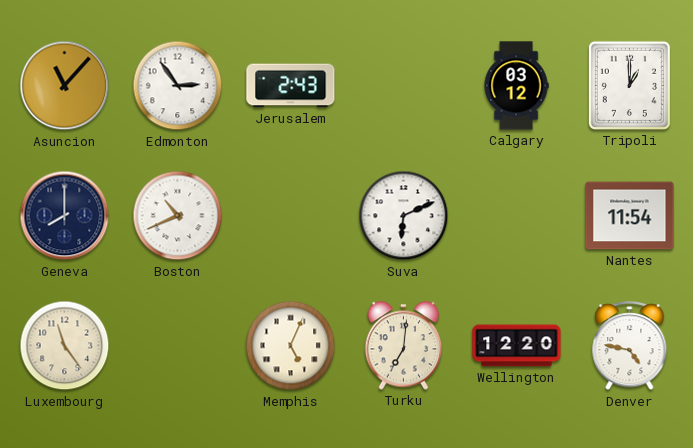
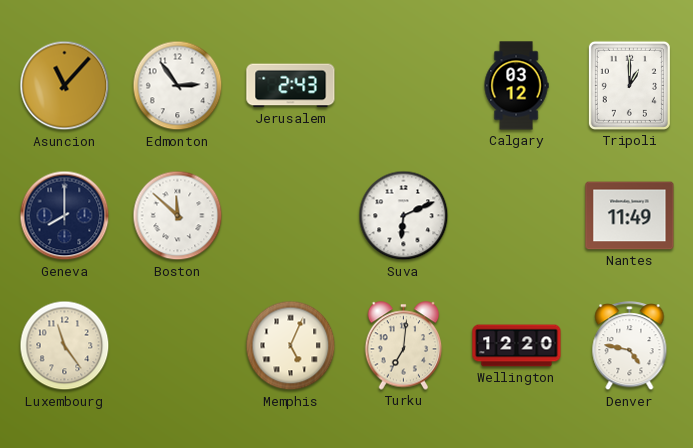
Boston: 10:41 -> 11:52 (178, 216)
Nantes: 11:54 -> 11:49 (630, 216)
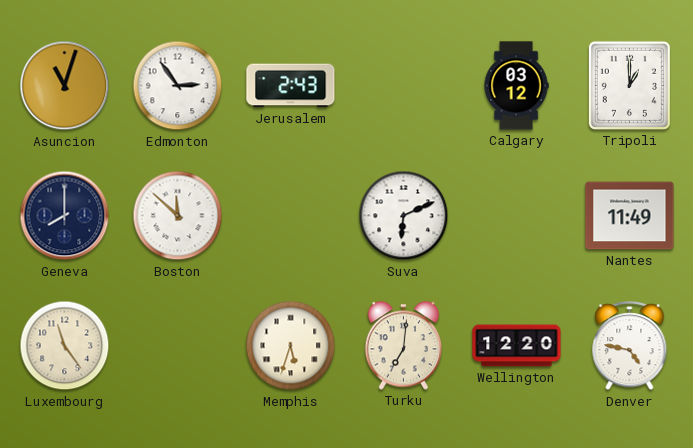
Asuncion: 11:07 -> 11:03 (65, 86)
Memphis: 5:04 -> 5:33 (291, 346)
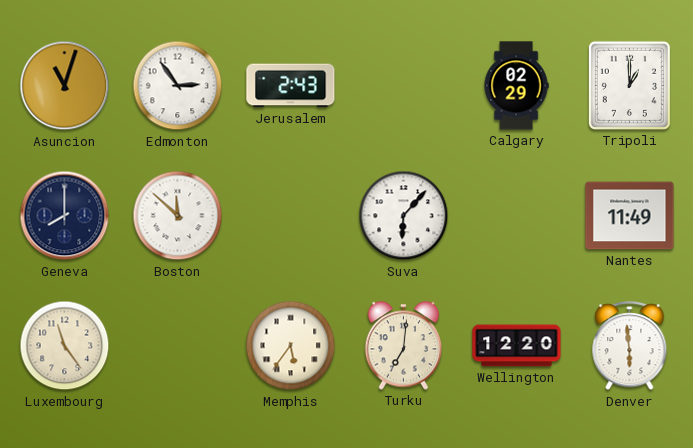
Calgary: 03:12 -> 02:29 (516, 86)
Suva: 6:11 -> 6:07 (404, 216)
Memphis: 5:33 -> 5:36 (291, 346)
Denver: 4:47 -> 5:59 (630, 346)
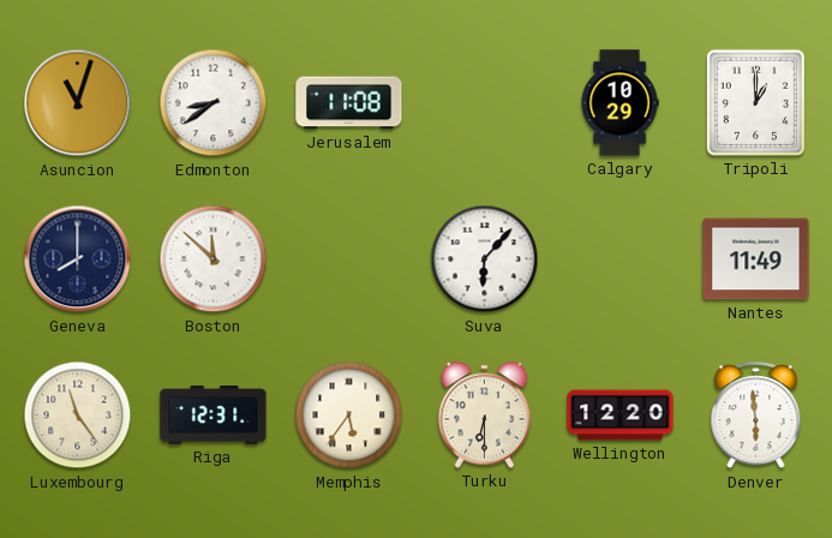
Edmonton: 2:54 -> 8:39 (214, 103)
Jerusalem: 2:43 -> 11:08 (349, 103)
Calgary: 02:29 -> 10:29 (619, 103)
Riga: none -> 12:31 (214, 416)
Turku: 7:01 -> 6:30 (485, 416)
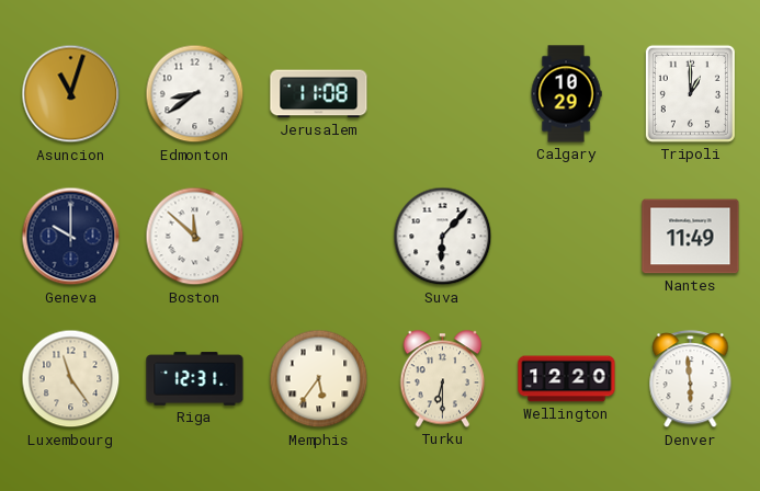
Geneva: 8:00 -> 10:00 (71, 237)
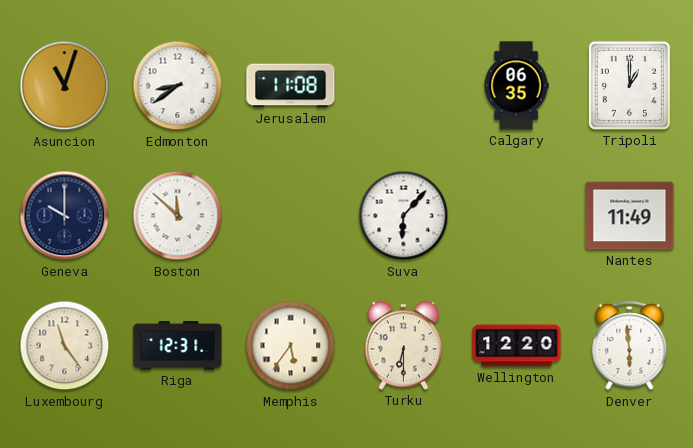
Calgary: 10:29 -> 06:35 (516, 86)
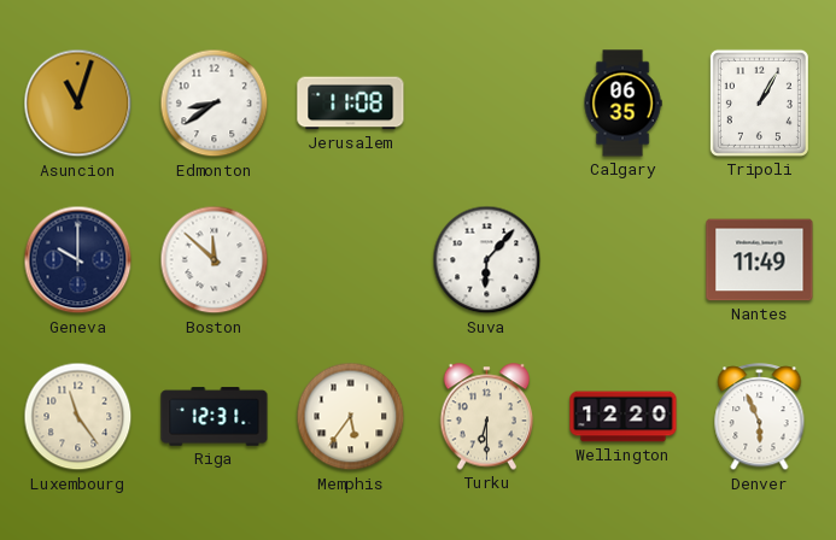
Tripoli: 1:00 -> 1:05 (759, 102)
Denver: 5:59 -> 5:56 (760, 417)
